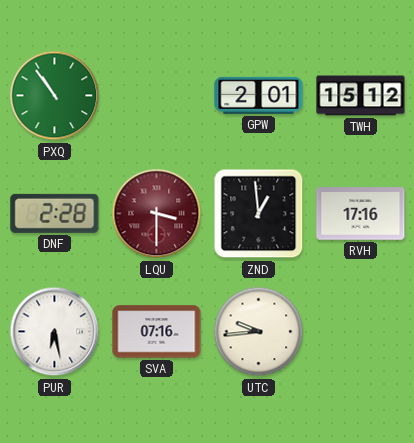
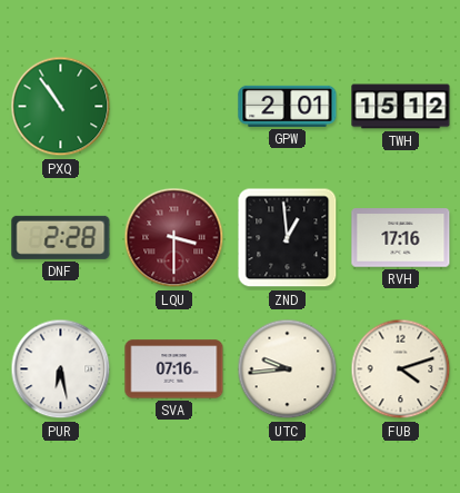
FUB: none -> 4:12 (401, 369)
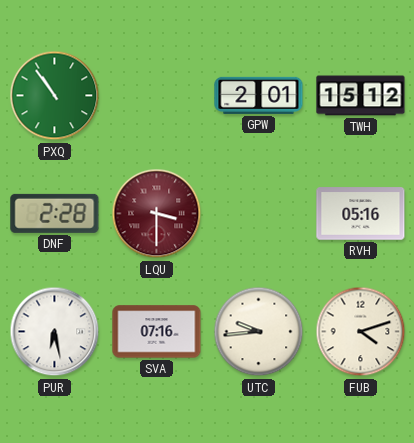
ZND: 12:59 -> none (288, 238)
RVH: 17:16 -> 05:16 (361, 214)
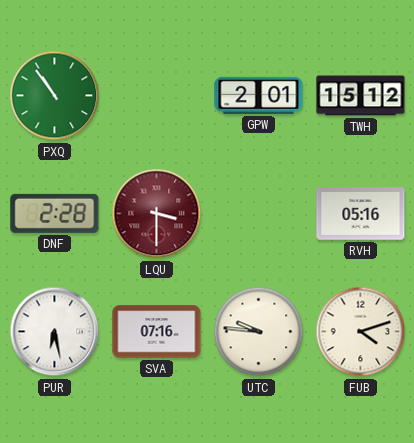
UTC: 9:44 -> 9:46 (259, 332)
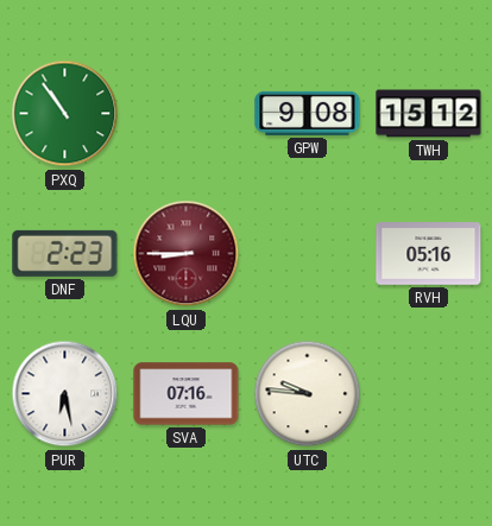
GPW: 2:01 -> 9:08 (308, 113)
DNF: 2:28 -> 2:23 (65, 253)
LQU: 3:30 -> 8:45 (187, 254)
FUB: 4:12 -> none (361, 332)
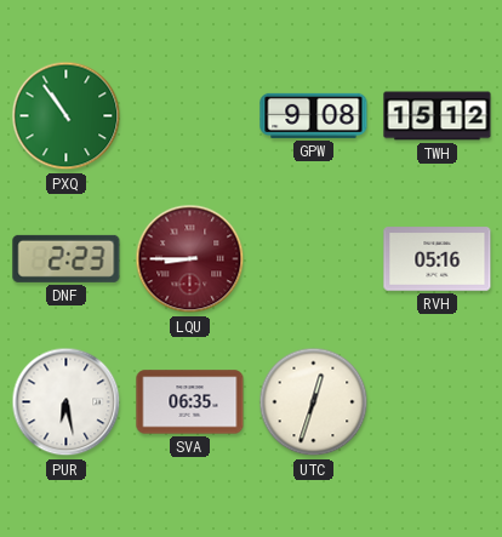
SVA: 07:16 -> 06:35 (190, 402)
UTC: 9:46 -> 12:33 (314, 402)
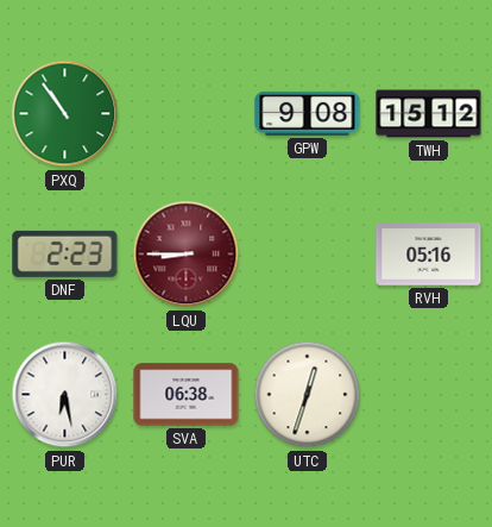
SVA: 06:35 -> 06:38 (187, 395)
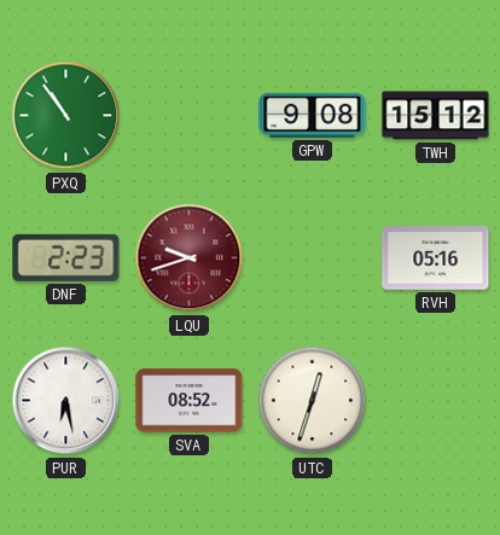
LQU: 8:45 -> 9:42 (190, 258)
SVA: 06:38 -> 08:52 (190, 401)
